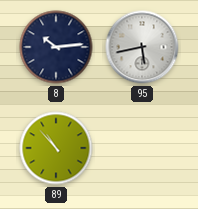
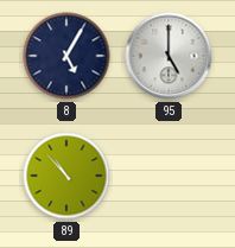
8: 10:14 -> 5:05 (66, 56)
95: 5:43 -> 5:00 (169, 56)
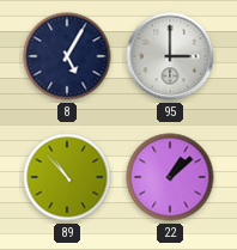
95: 5:00 -> 3:00 (170, 56)
22: none -> 1:08 (170, 177)
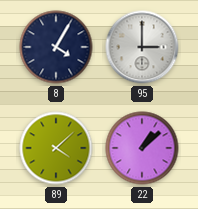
8: 5:05 -> 4:05 (56, 47)
89: 10:53 -> 4:08 (56, 148)
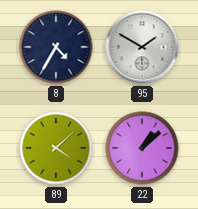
8: 4:05 -> 4:35 (56, 47)
95: 3:00 -> 1:50 (142, 47)
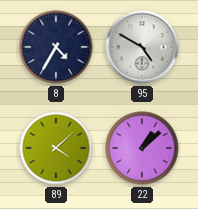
95: 1:50 -> 4:50 (142, 47)
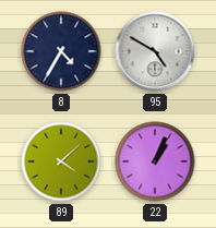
22: 1:08 -> 1:04 (155, 161)
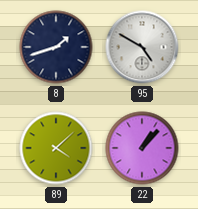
8: 4:35 -> 1:42 (56, 47)
22: 1:04 -> 1:07 (142, 148)
